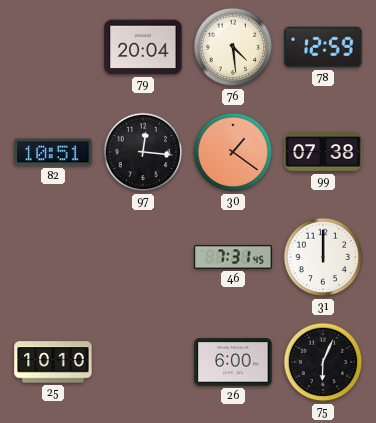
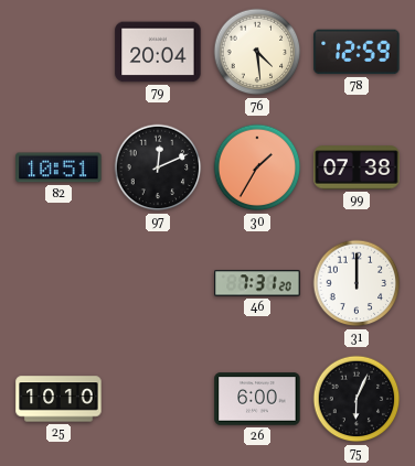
97: 12:16 -> 12:11 (158, 167)
30: 1:21 -> 1:35 (257, 167)
46: 7:31:45 -> 7:31:20 (257, 283)
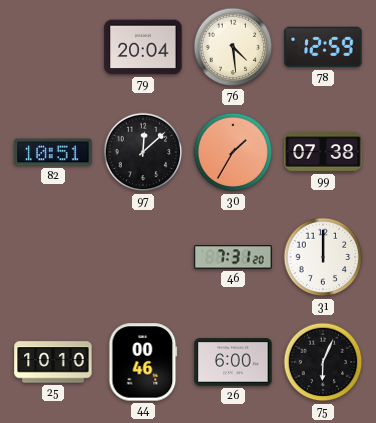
97: 12:11 -> 12:08 (143, 152)
44: none -> 00:46 (143, 362)
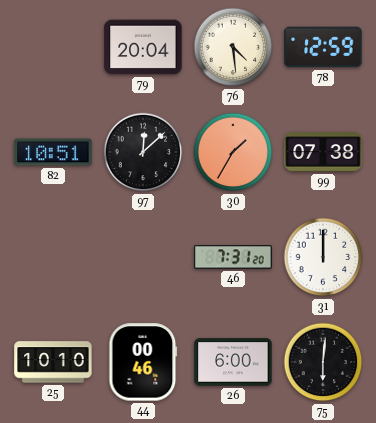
75: 6:04 -> 6:01 (323, 362)
